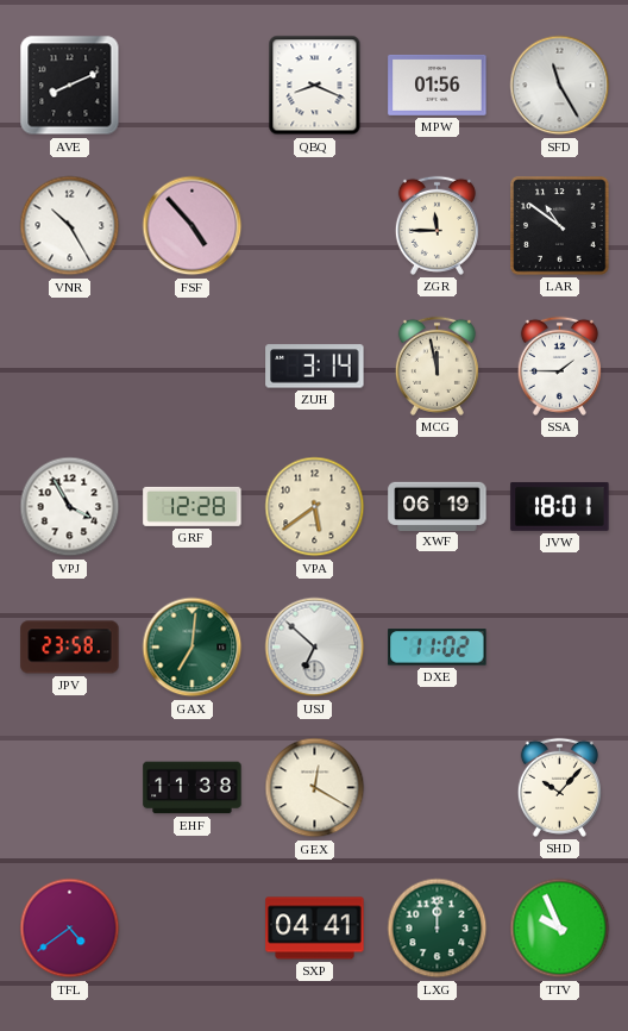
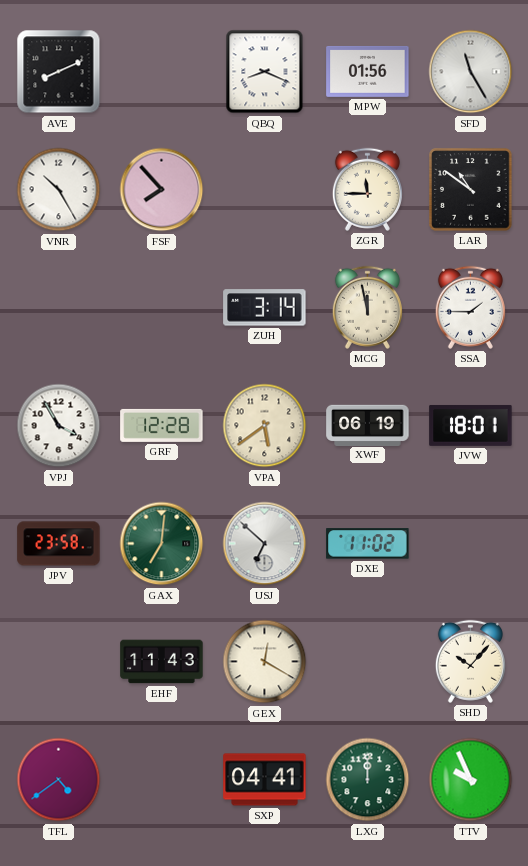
FSF: 4:53 -> 7:53 (162, 190)
EHF: 11:38 -> 11:43 (162, 662)
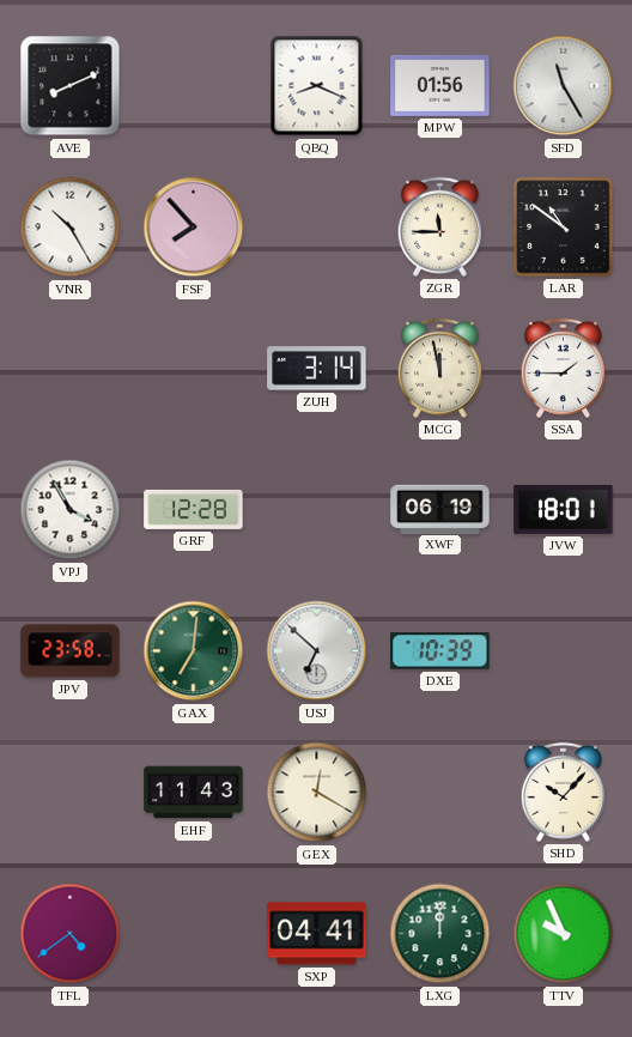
VPA: 5:39 -> none (265, 426)
DXE: 11:02 -> 10:39 (440, 651)
